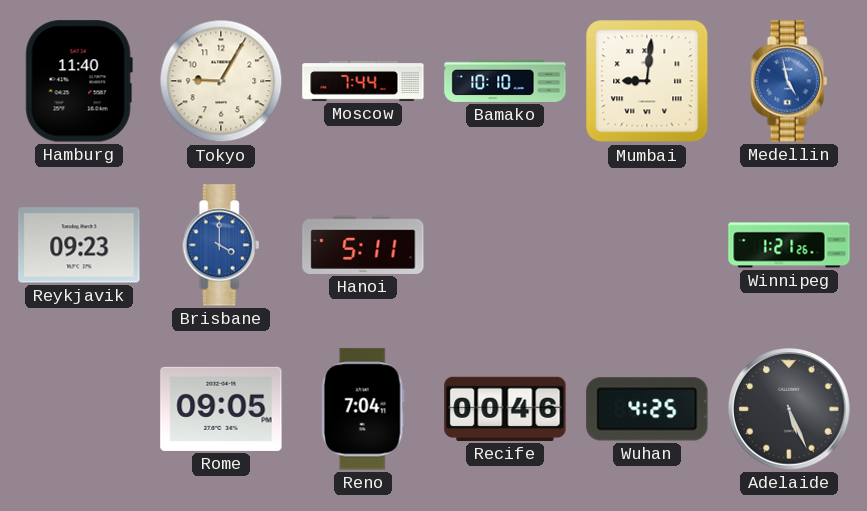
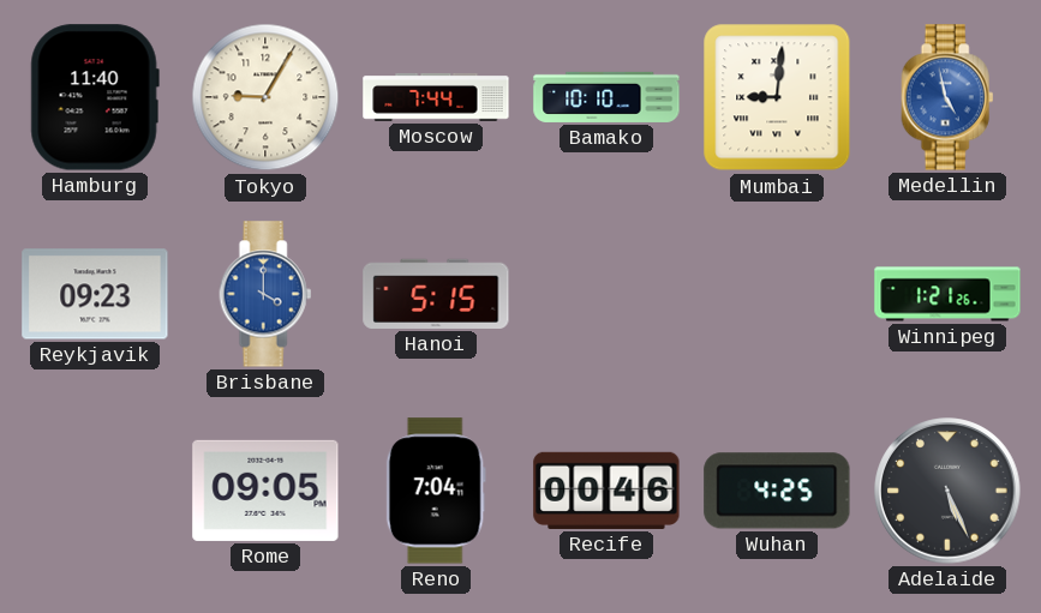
Hanoi: 5:11 -> 5:15 (436, 294)
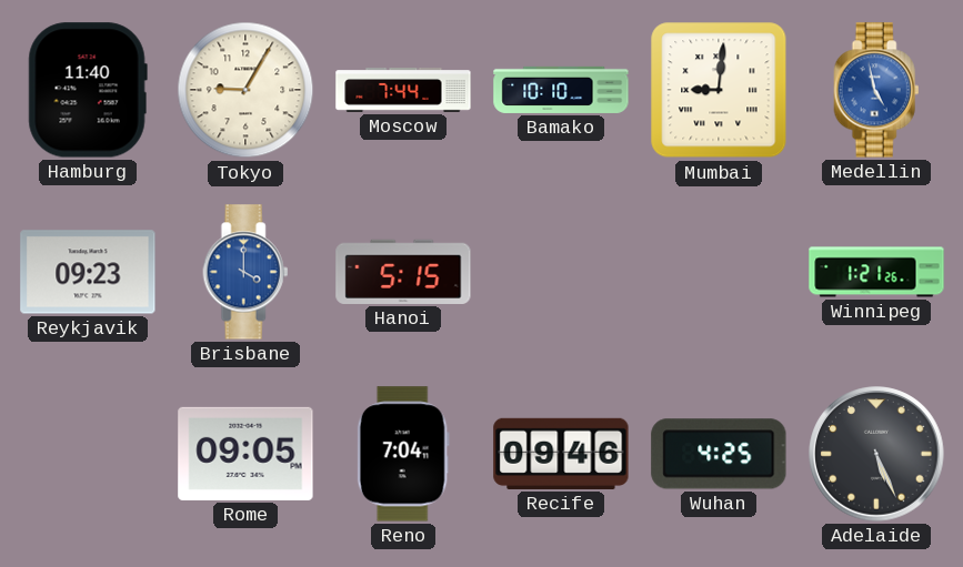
Recife: 00:46 -> 09:46 (561, 454)
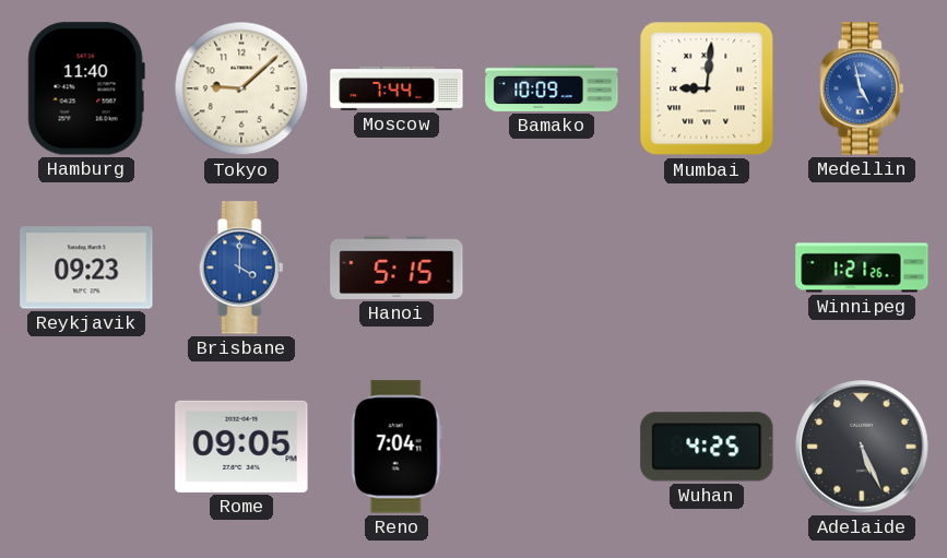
Tokyo: 9:05 -> 9:08 (241, 88)
Bamako: 10:10 -> 10:09 (552, 88)
Recife: 09:46 -> none (561, 454)
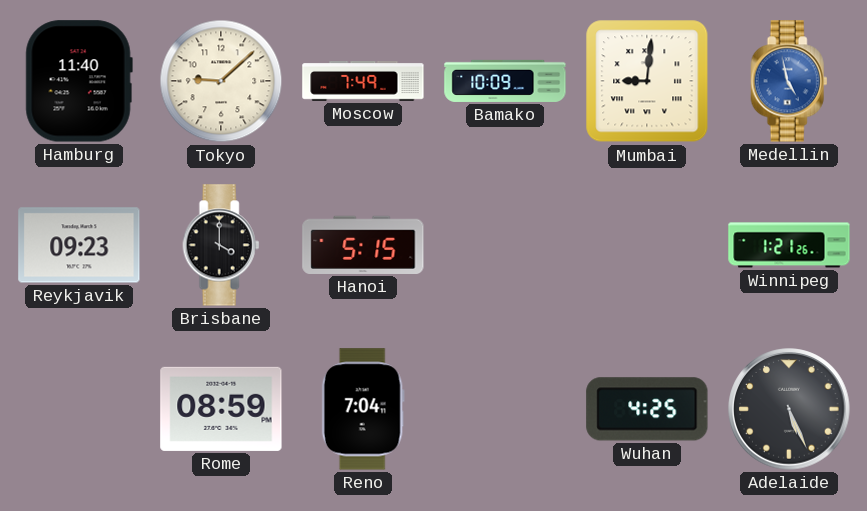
Moscow: 7:44 -> 7:49 (363, 82)
Brisbane dial: blue -> black (221, 245)
Rome: 09:05 -> 08:59 (221, 409)
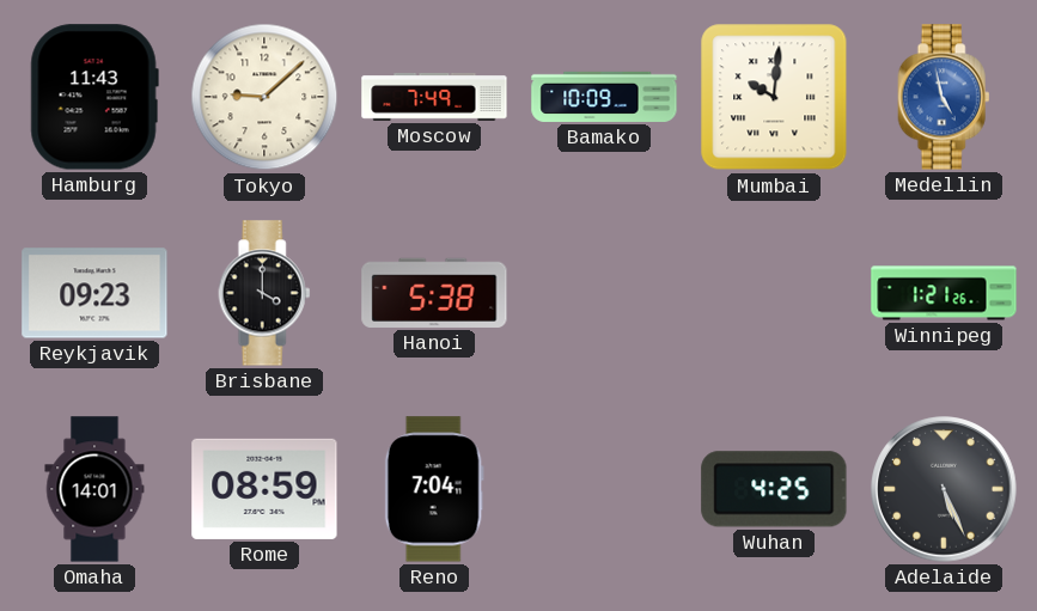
Hamburg: 11:40 -> 11:43 (94, 97)
Mumbai: 9:01 -> 10:01 (774, 97)
Hanoi: 5:15 -> 5:38 (434, 293)
Omaha: none -> 14:01 (94, 489)
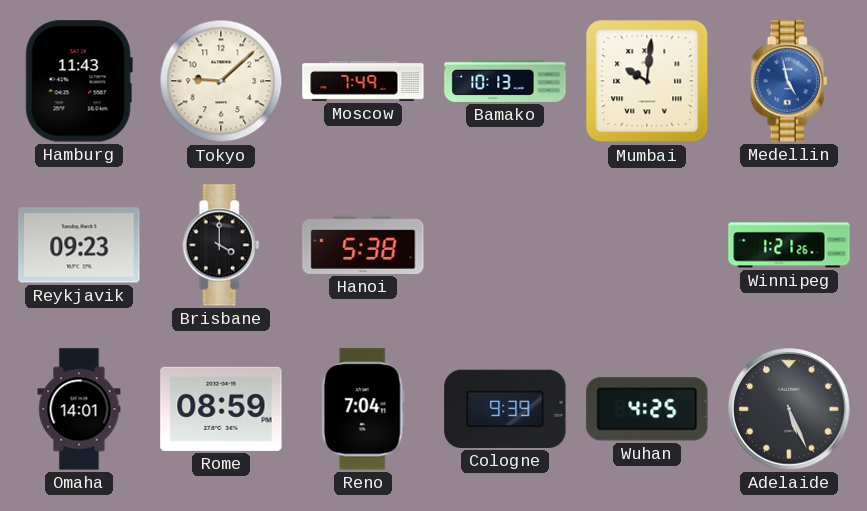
Bamako: 10:09 -> 10:13 (505, 81)
Cologne: none -> 9:39 (505, 409)
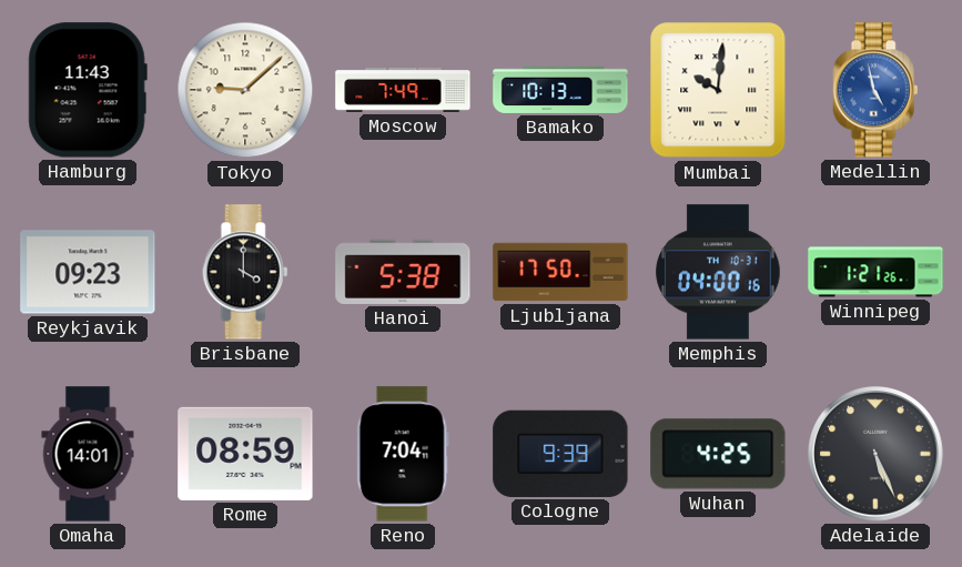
Ljubljana: none -> 17:50 (560, 272)
Memphis: none -> 04:00 (718, 272)
